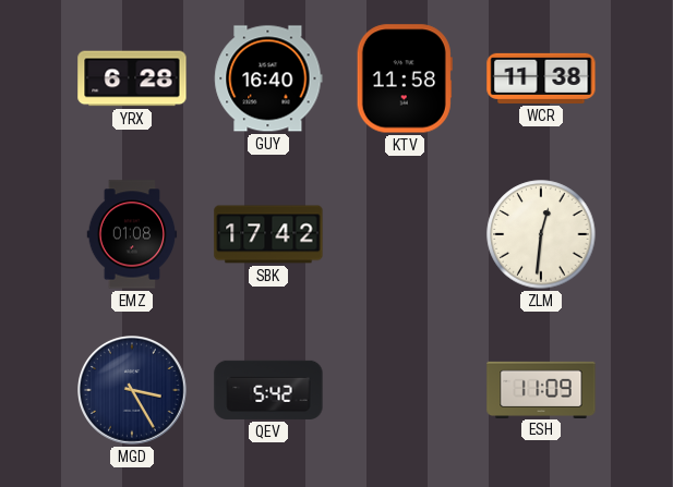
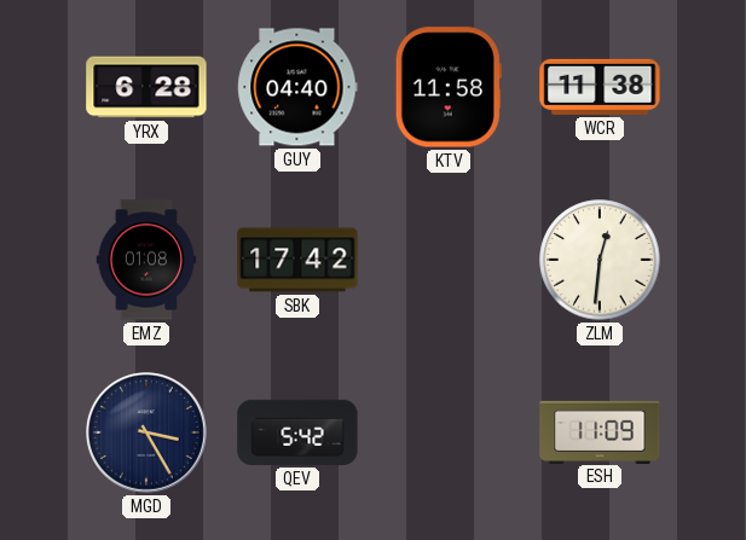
GUY: 16:40 -> 04:40 (297, 87)
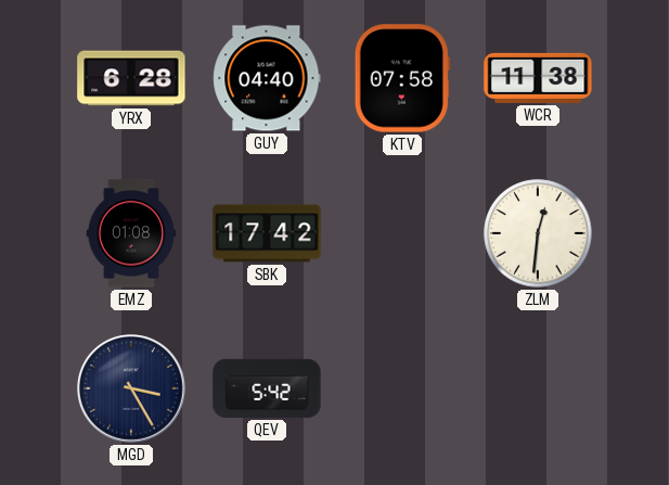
KTV: 11:58 -> 07:58 (402, 78)
ESH: 11:09 -> none (600, 431)
